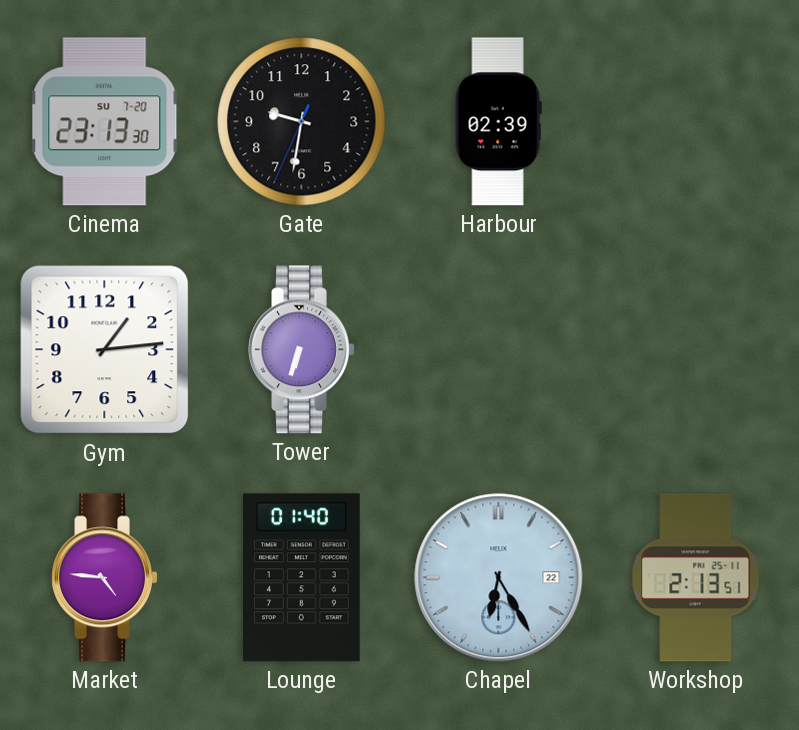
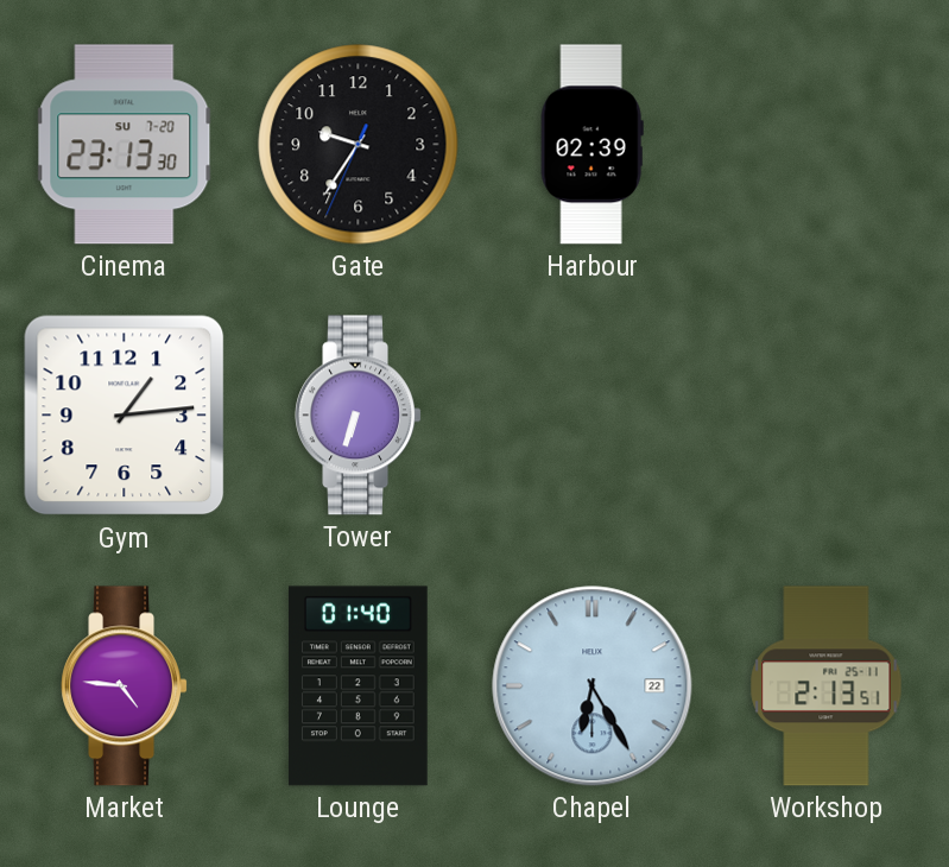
Gate: 9:31 -> 9:35 (359, 145)
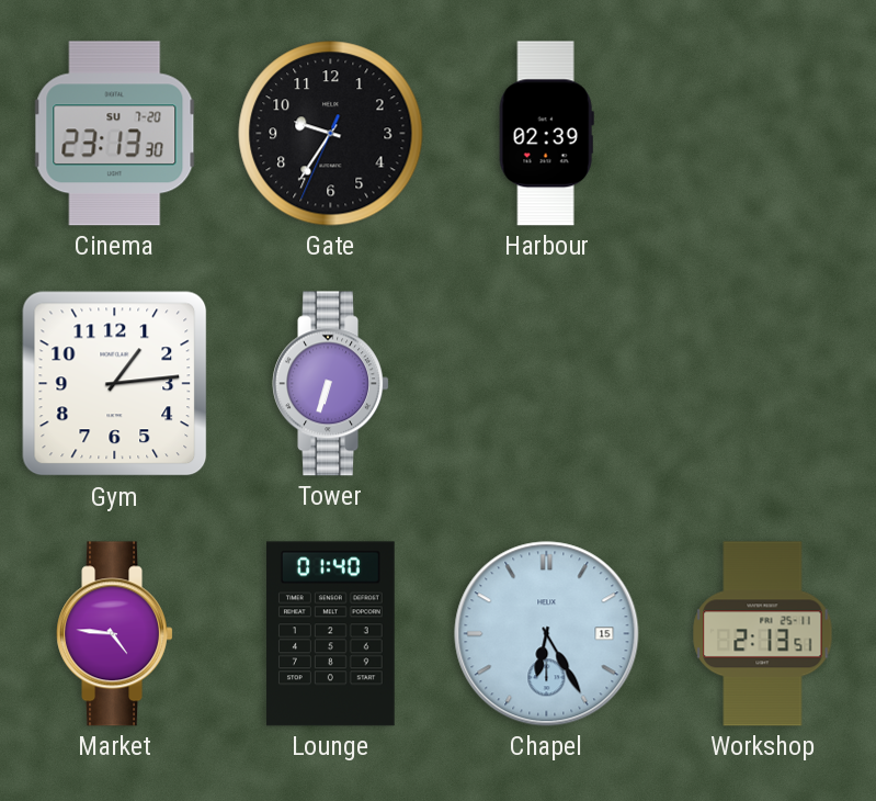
Chapel date: 22 -> 15 (547, 634)
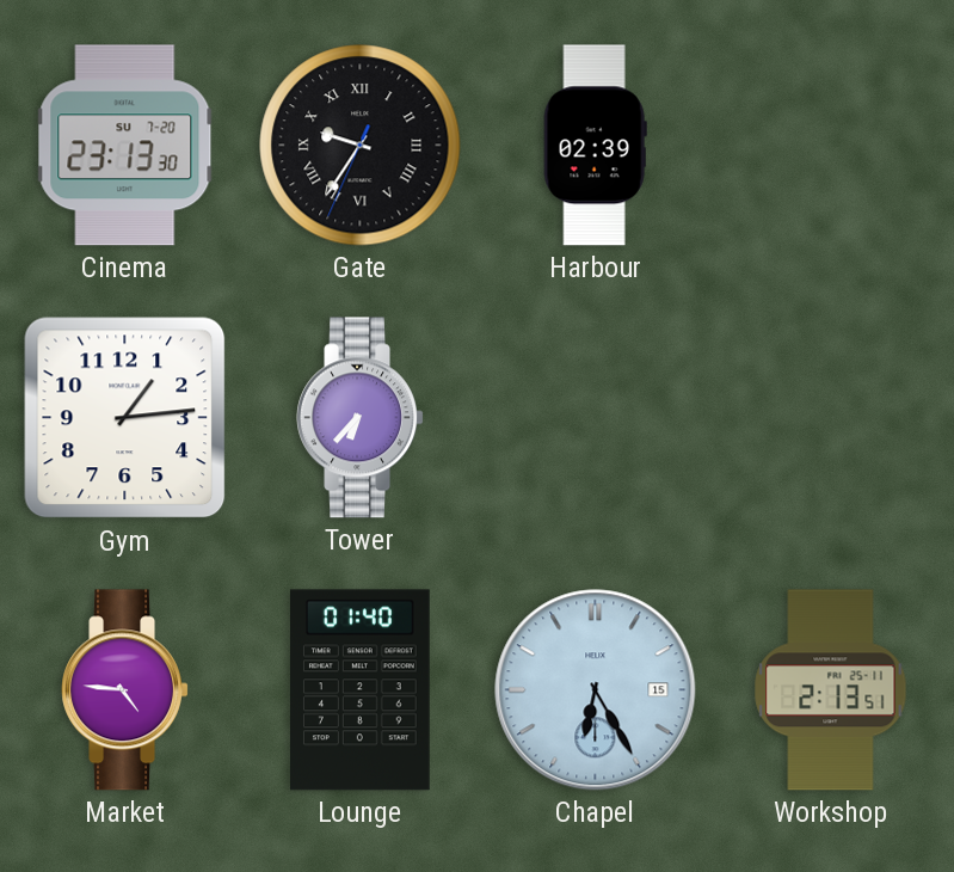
Gate numerals: Arabic -> Roman (361, 146)
Tower: 6:33 -> 6:37 (359, 418)
